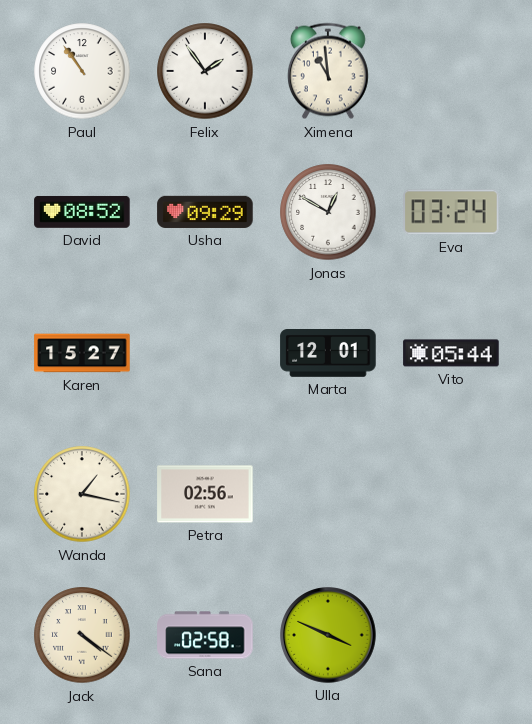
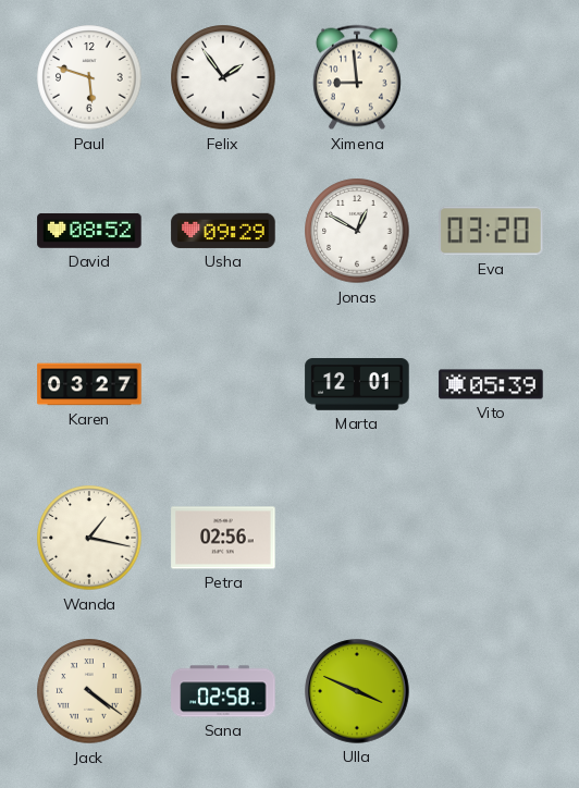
Paul: 10:54 -> 5:48 (89, 77)
Ximena: 10:59 -> 8:59 (357, 77)
Eva: 03:24 -> 03:20 (491, 231)
Karen: 15:27 -> 03:27 (89, 384)
Vito: 05:44 -> 05:39 (491, 384)
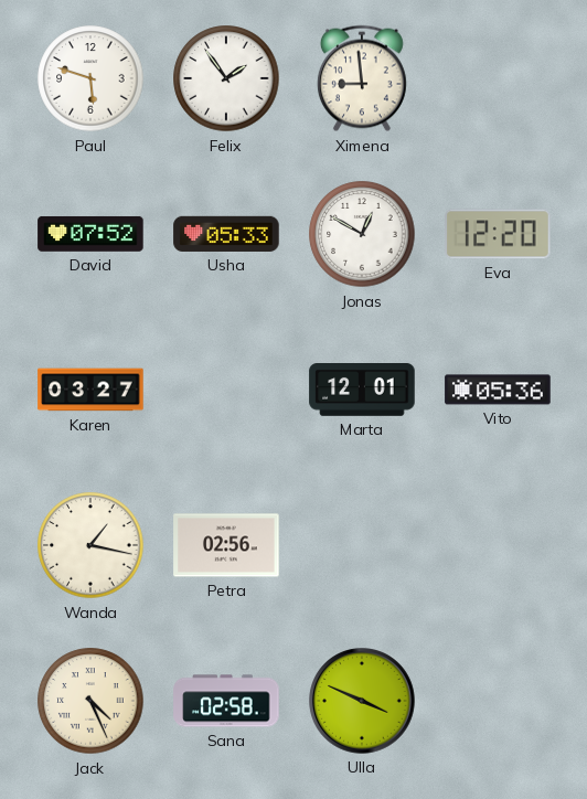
David: 08:52 -> 07:52 (90, 234)
Usha: 09:29 -> 05:33 (226, 234)
Eva: 03:20 -> 12:20 (498, 234)
Vito: 05:39 -> 05:36 (498, 390)
Jack: 4:21 -> 4:26 (90, 701)
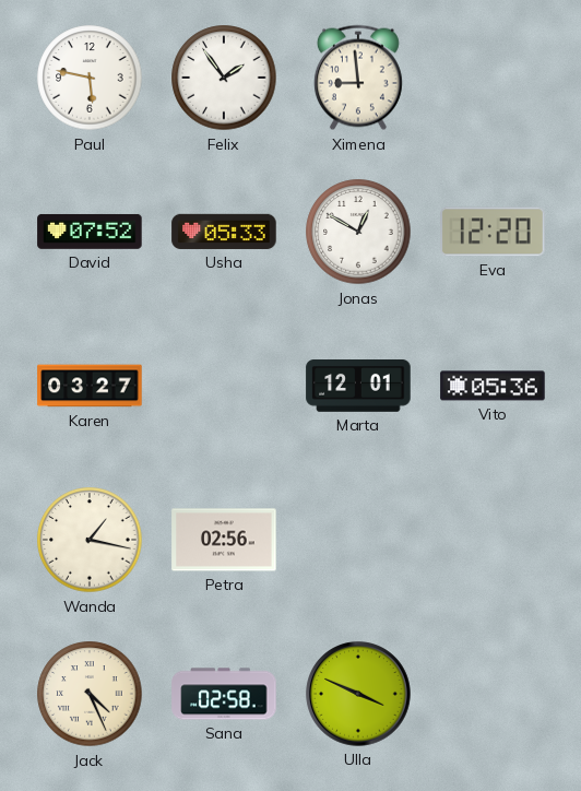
Paul: 5:48 -> 5:47 (90, 78)
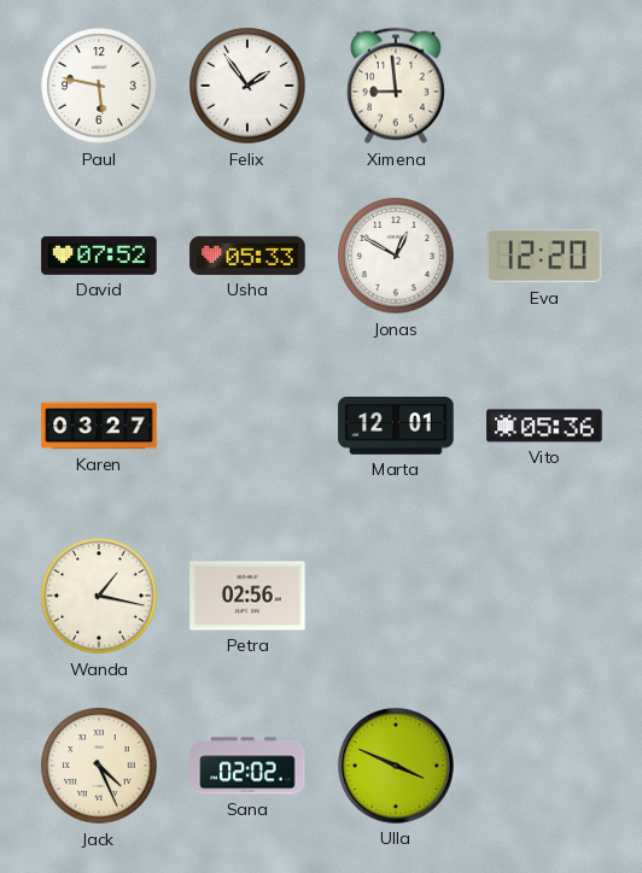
Sana: 02:58 -> 02:02 (247, 766)
